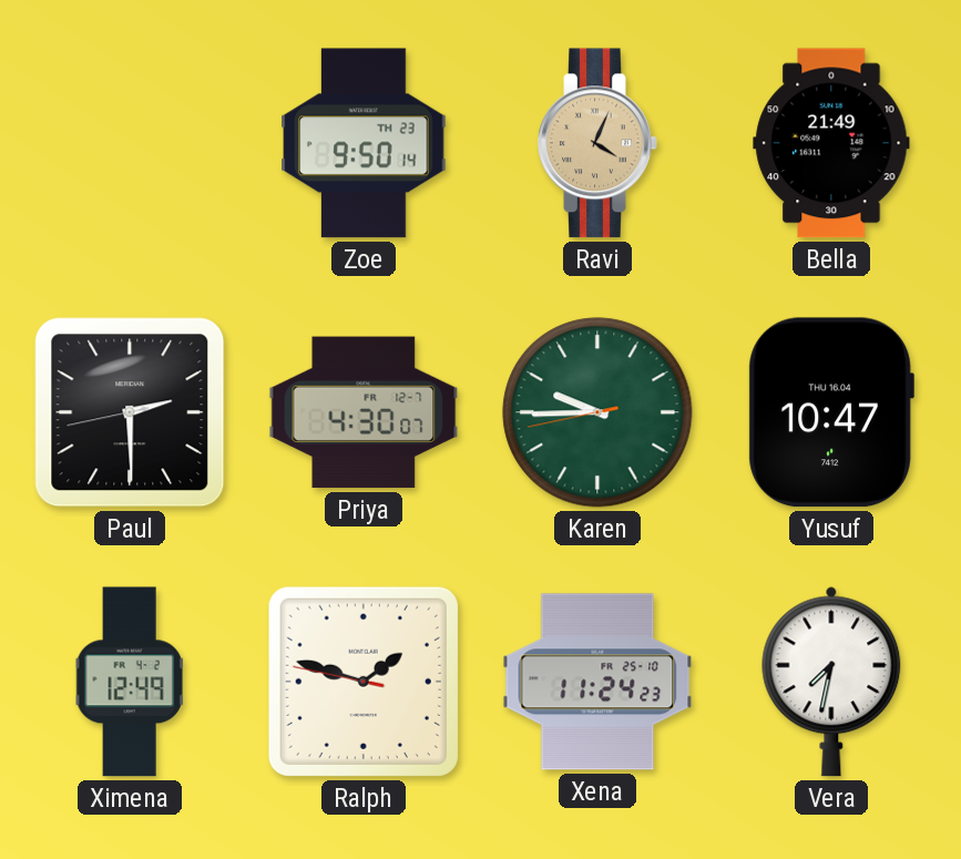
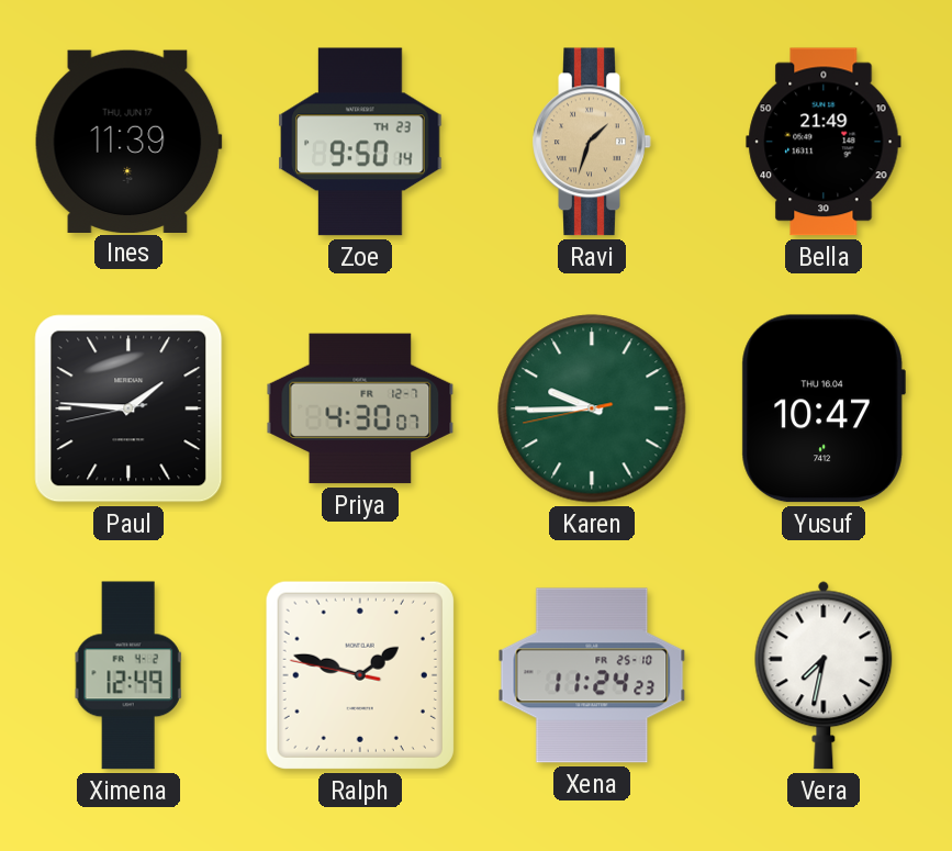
Ines: none -> 11:39 (128, 141)
Ravi: 4:04 -> 1:33 (592, 142)
Paul: 2:29 -> 1:45 (128, 408)
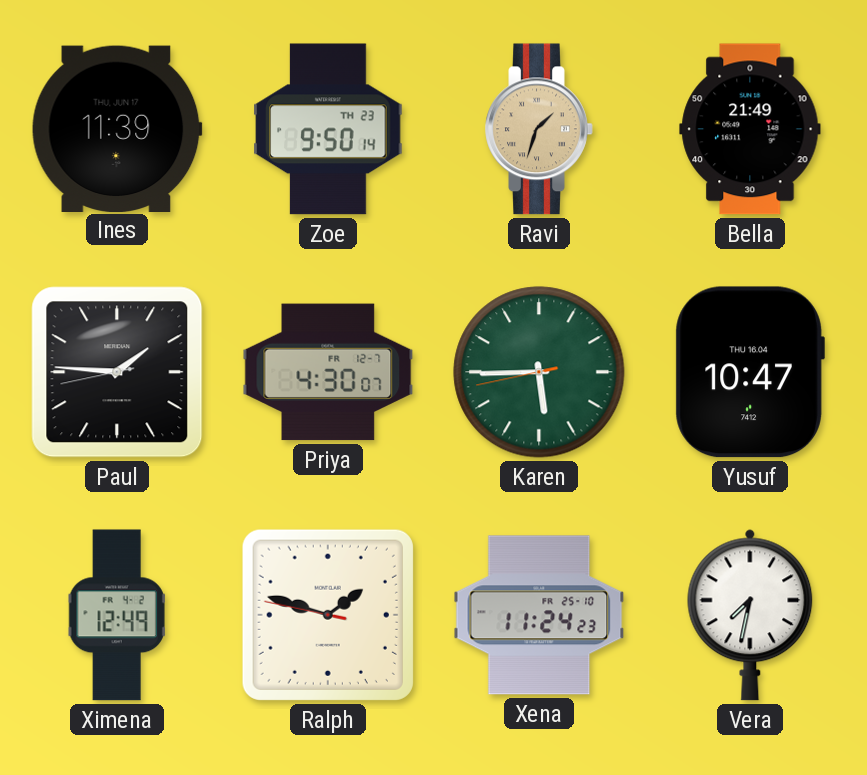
Karen: 9:44 -> 5:44 (539, 372)
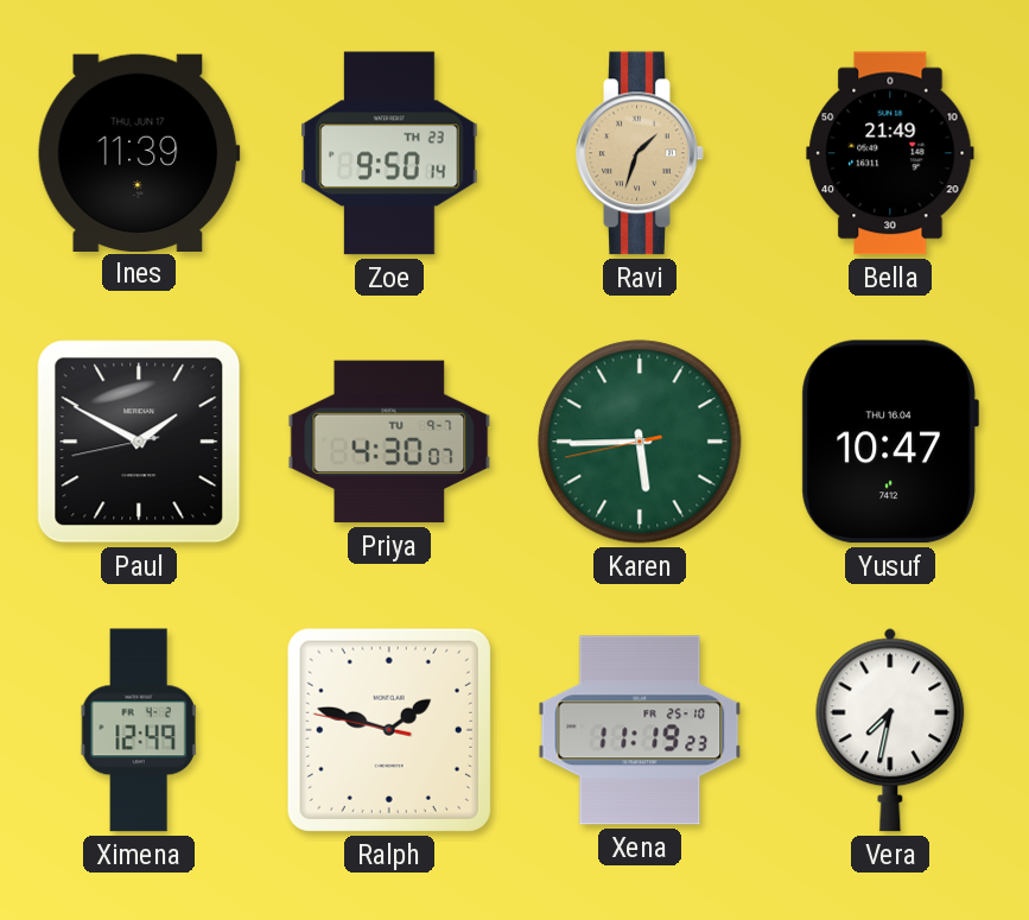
Paul: 1:45 -> 1:49 (139, 442)
Priya date: FR 12-7 -> TU 9-7 (389, 442)
Xena: 11:24 -> 11:19 (640, 730)
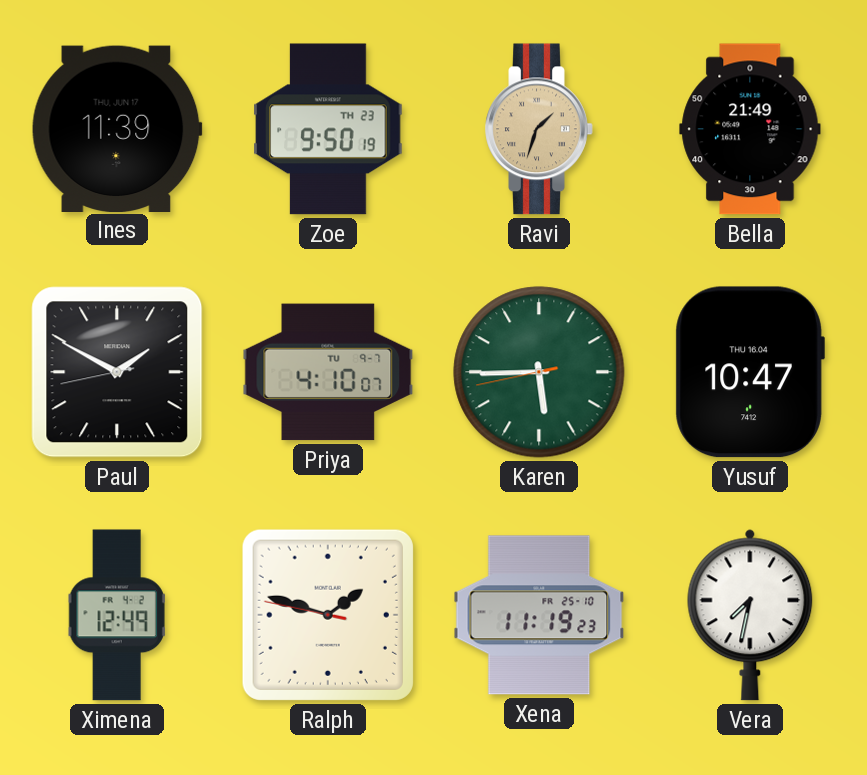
Zoe: 9:50:14 -> 9:50:19 (328, 129)
Priya: 4:30 -> 4:10 (328, 372)
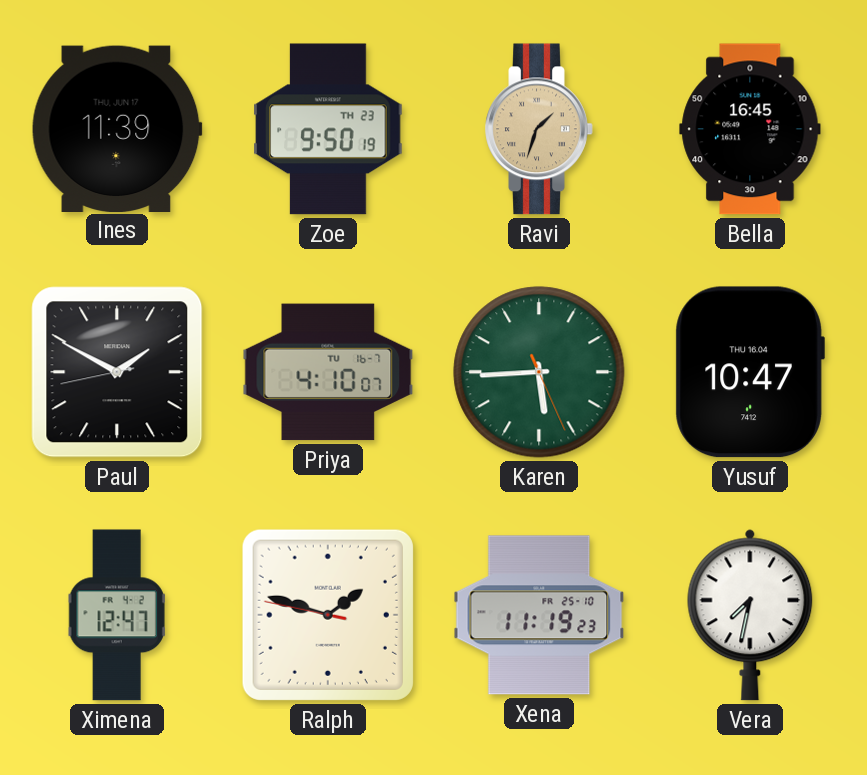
Bella: 21:49 -> 16:45 (750, 129)
Priya date: TU 9-7 -> TU 16-7 (328, 372)
Karen: 5:44:43 -> 5:44:26 (539, 372)
Ximena: 12:49 -> 12:47 (117, 615)
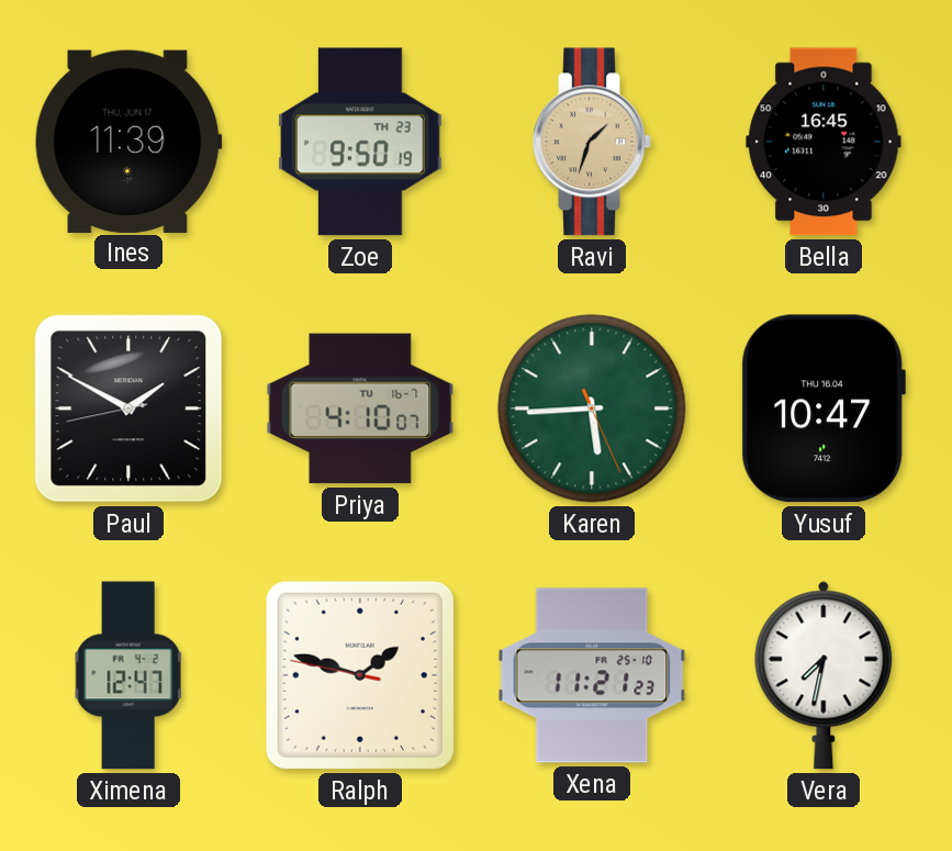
Xena: 11:19 -> 11:21 (592, 675)
